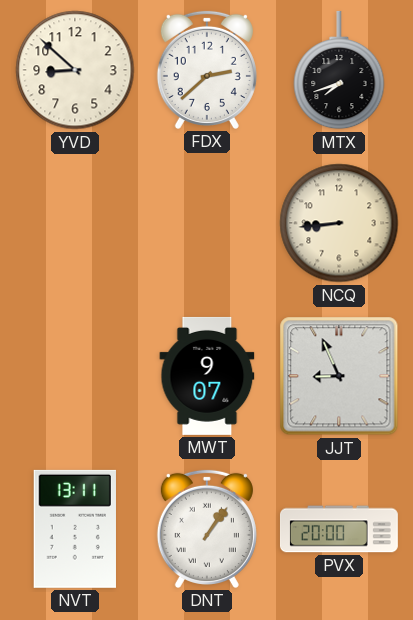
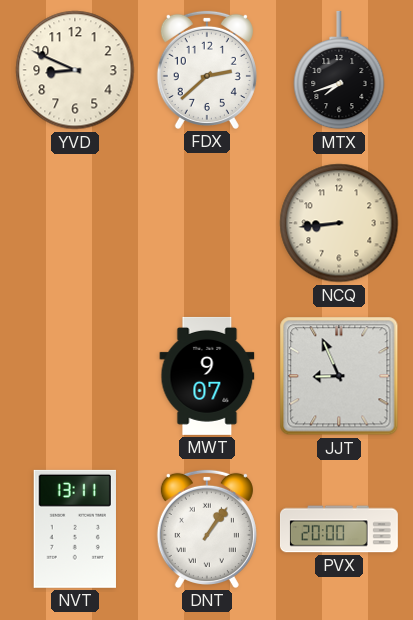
YVD: 8:52 -> 8:49 (75, 70)
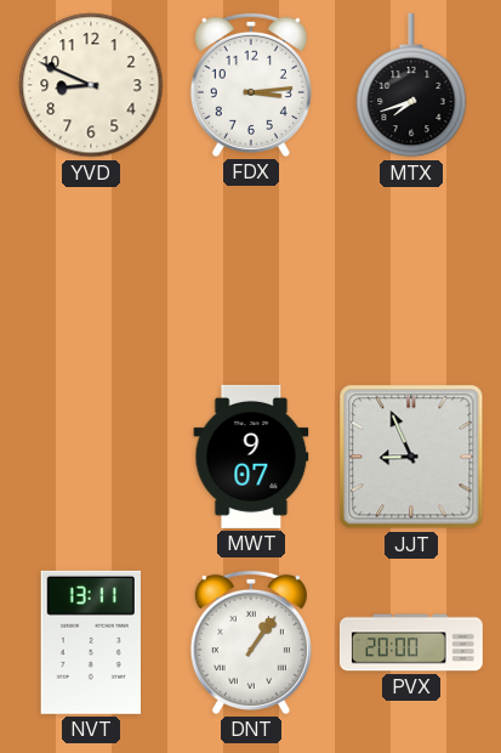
FDX: 2:38 -> 3:14 (251, 85)
NCQ: 8:44 -> none (339, 223)
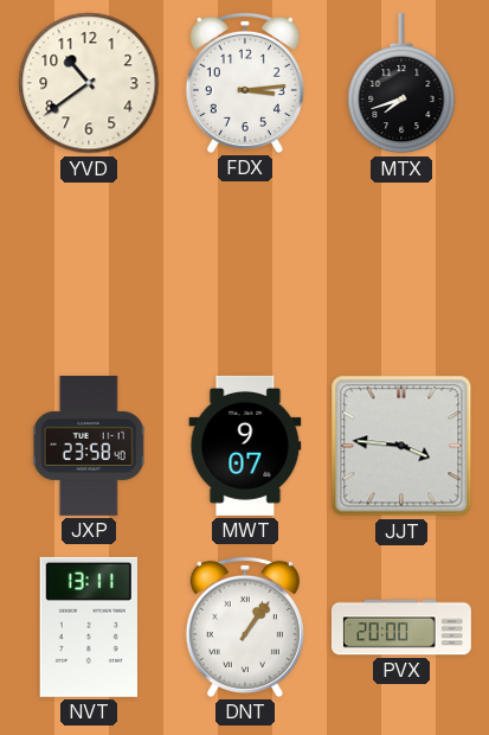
YVD: 8:49 -> 10:39 (89, 83)
JXP: none -> 23:58 (89, 446)
JJT: 8:56 -> 3:46 (401, 446)
